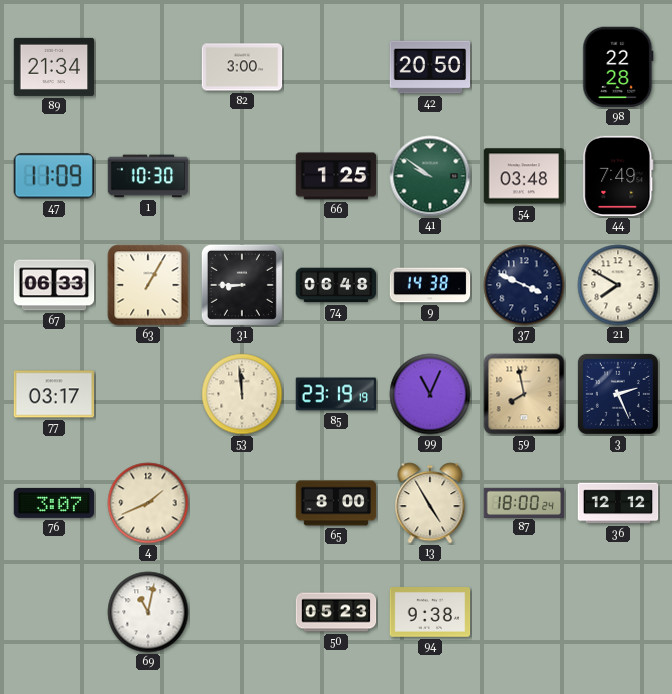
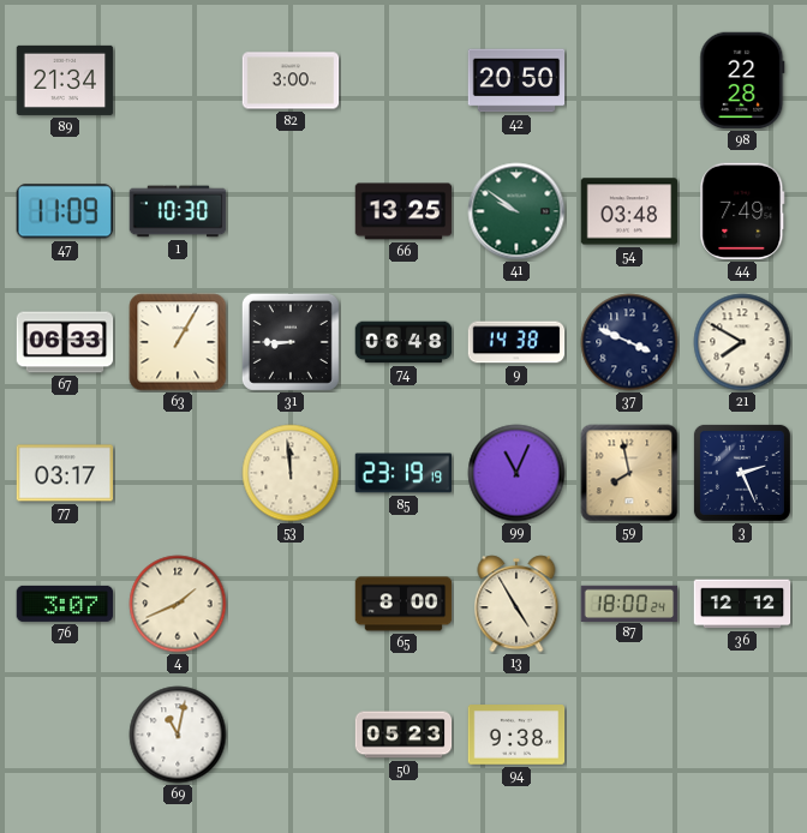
66: 1:25 -> 13:25 (403, 211)
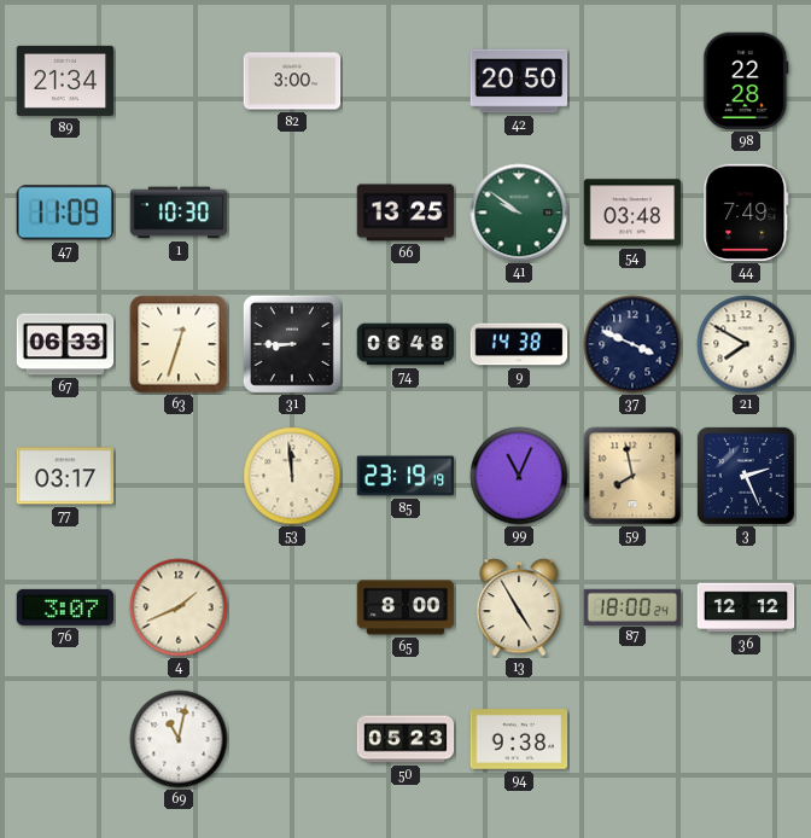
63: 1:05 -> 12:33 (179, 344)
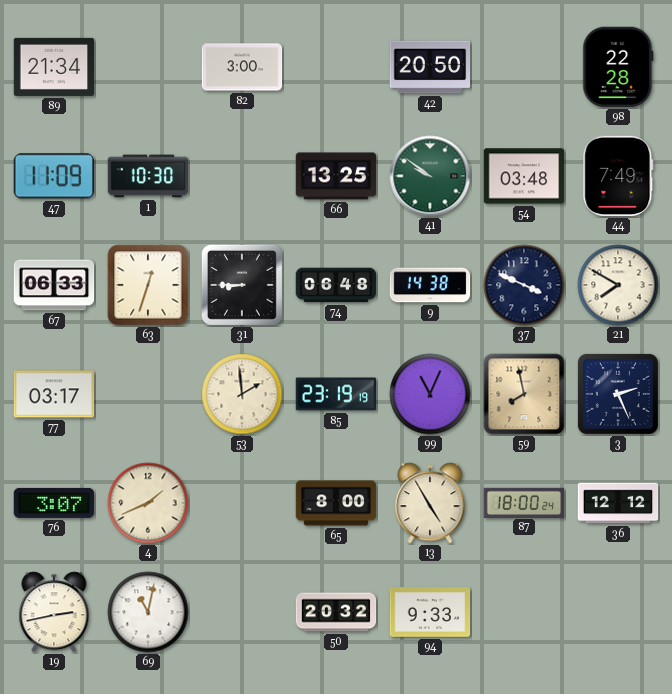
53: 11:59 -> 1:59 (242, 394)
19: none -> 2:43 (54, 612)
50: 05:23 -> 20:32 (336, 612)
94: 9:38 -> 9:33 (430, 612)
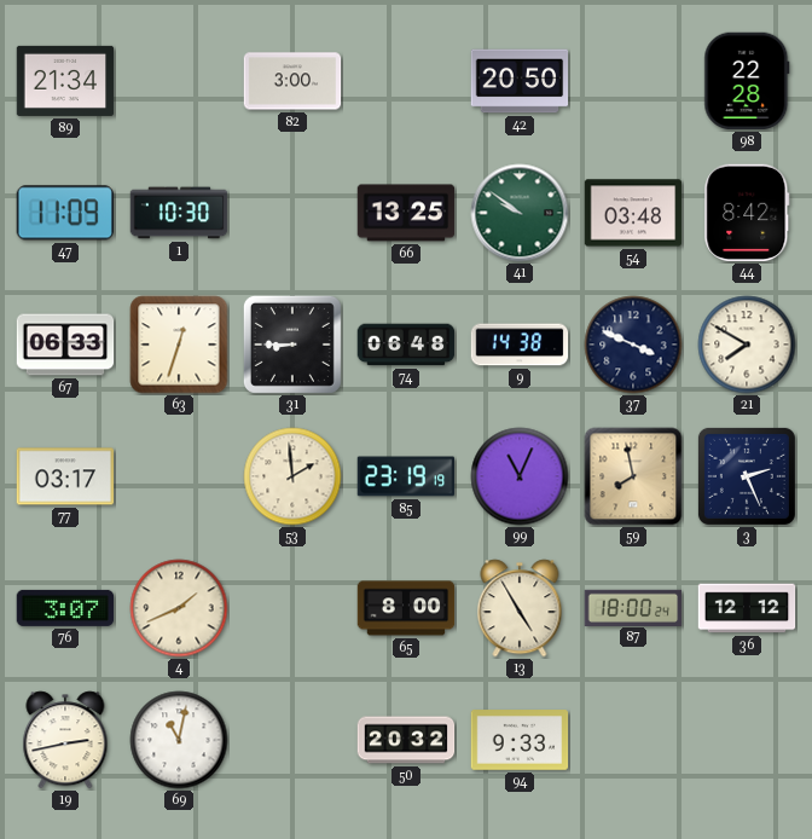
44: 7:49 -> 8:42 (747, 213)
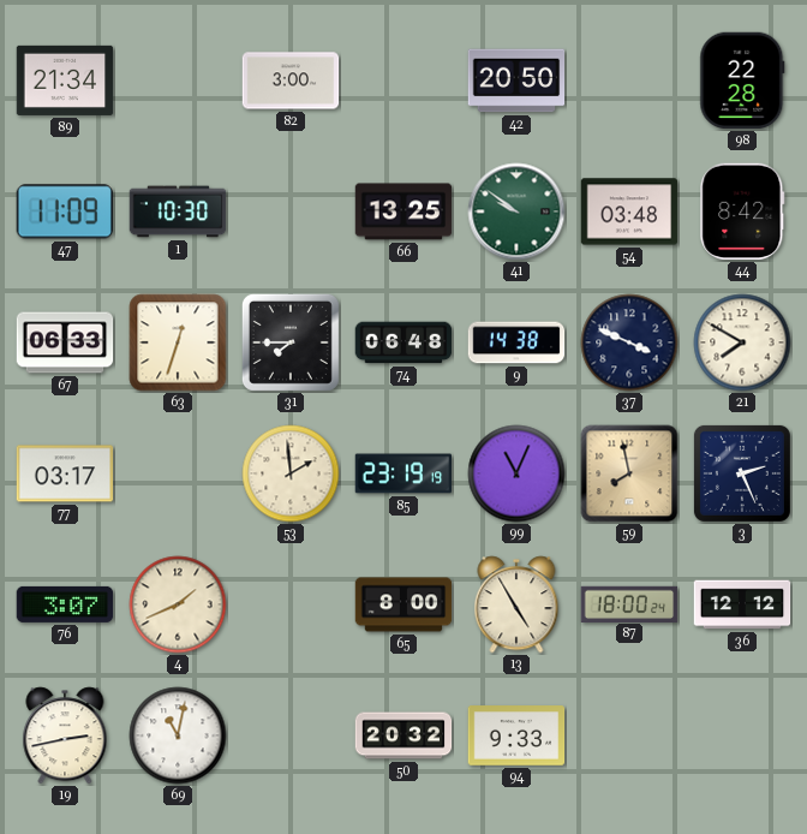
31: 8:45 -> 7:45 (291, 342)
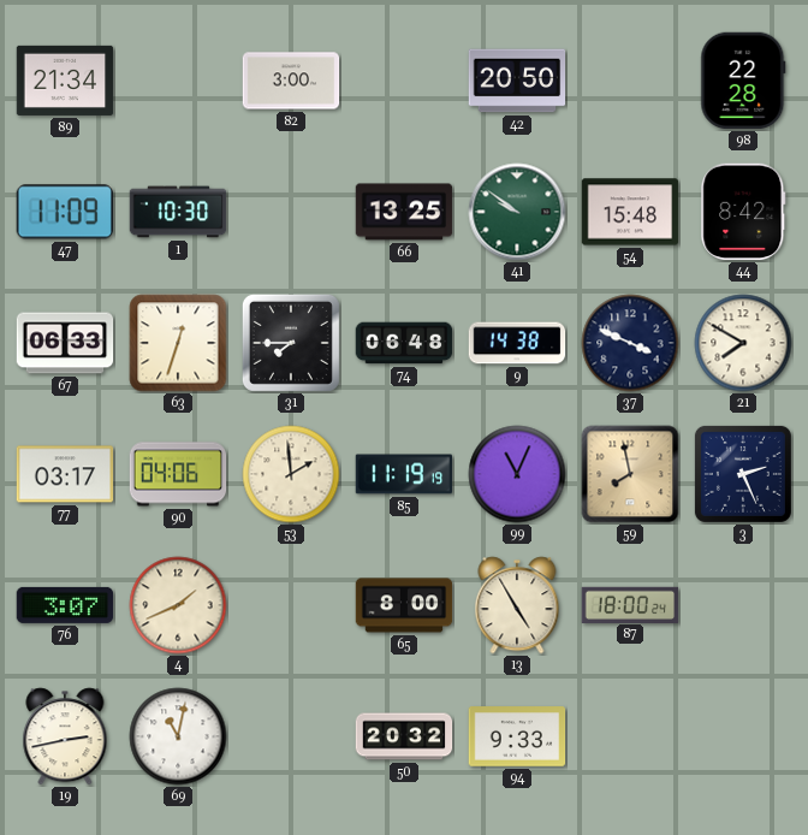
54: 03:48 -> 15:48 (630, 212)
90: none -> 04:06 (178, 474)
85: 23:19 -> 11:19 (404, 474)
36: 12:12 -> none (742, 604)
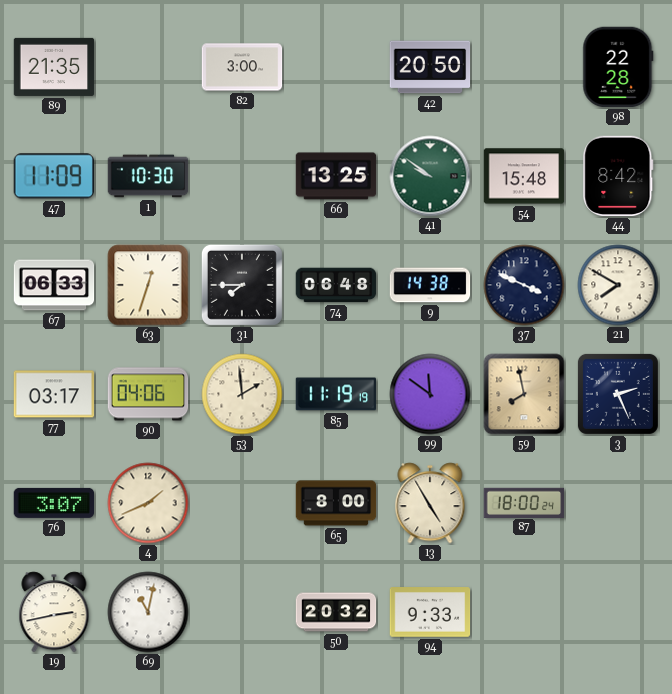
89: 21:34 -> 21:35 (54, 67)
99: 11:04 -> 11:51 (430, 394)
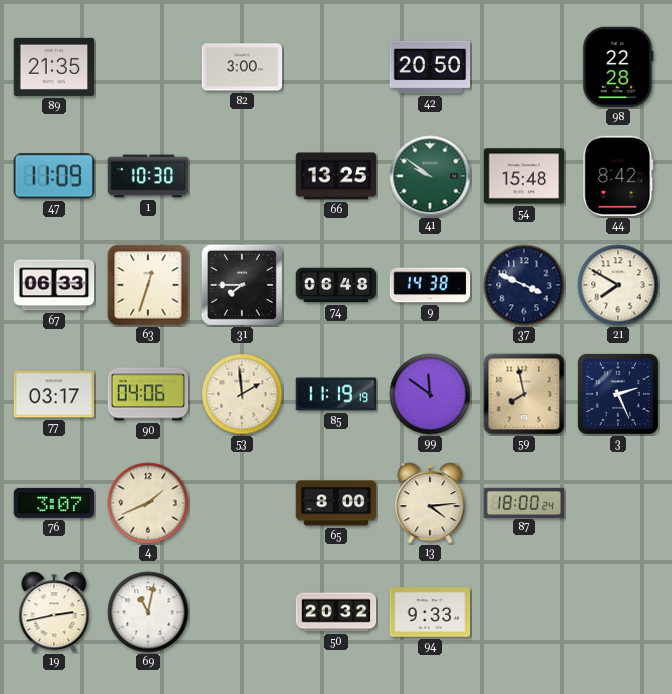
13: 4:55 -> 4:14 (430, 503)
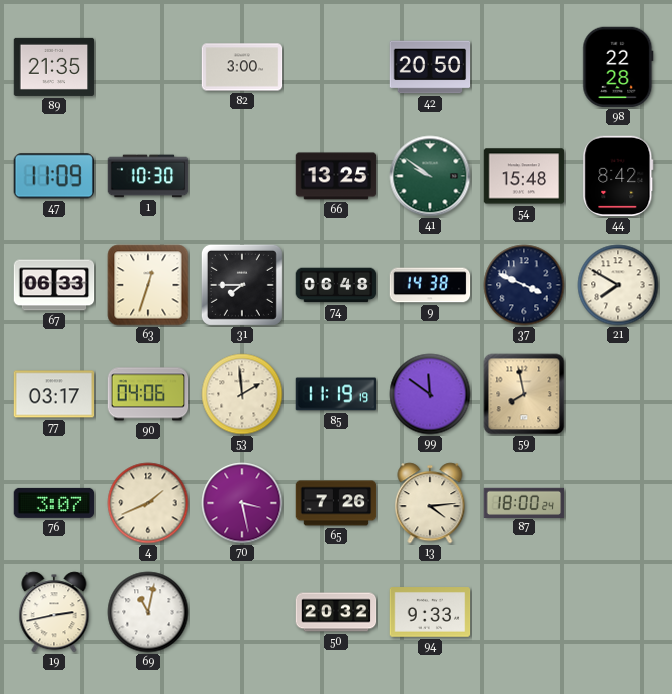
3: 2:26 -> none (618, 394)
70: none -> 3:28 (242, 503)
65: 8:00 -> 7:26 (336, 503)
